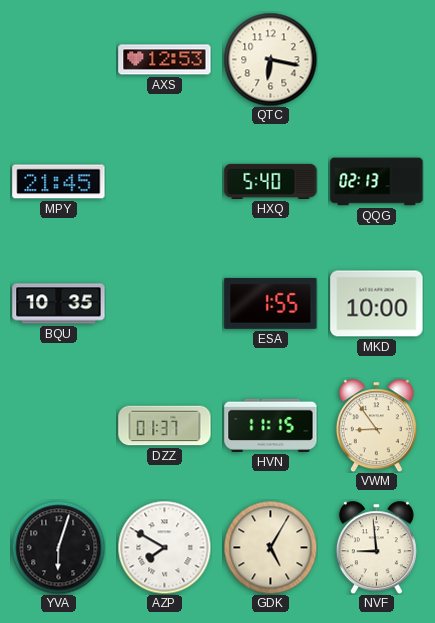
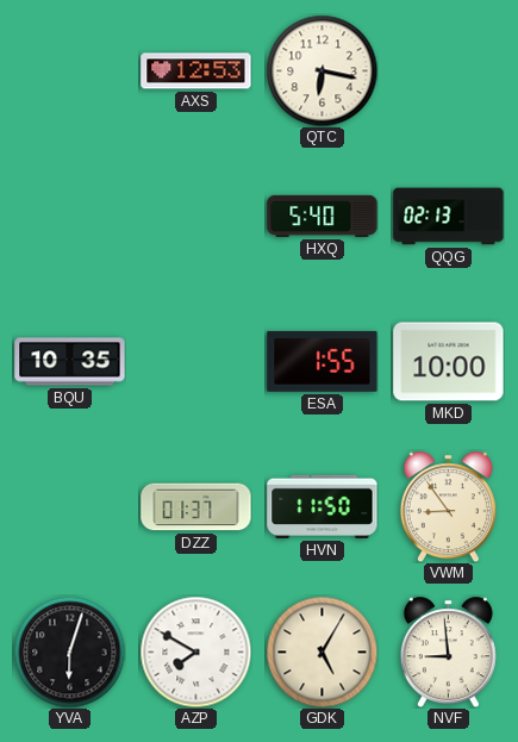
MPY: 21:45 -> none (59, 182)
HVN: 11:15 -> 11:50 (323, 506)
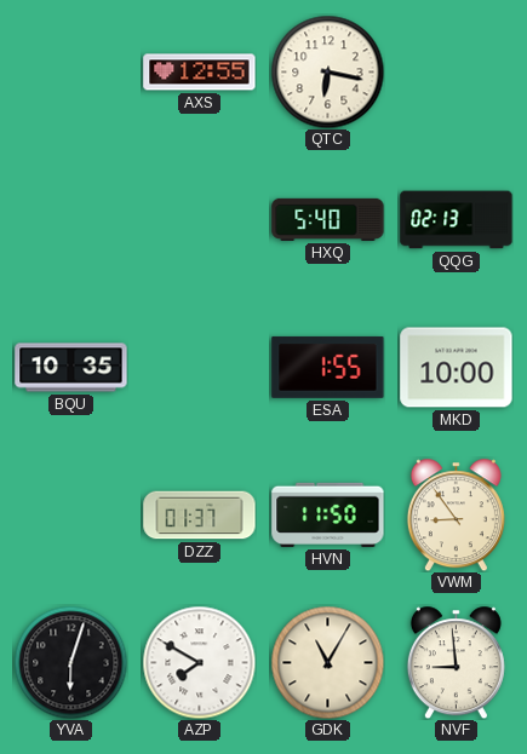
AXS: 12:53 -> 12:55 (200, 73)
GDK: 5:05 -> 11:05 (327, 662)
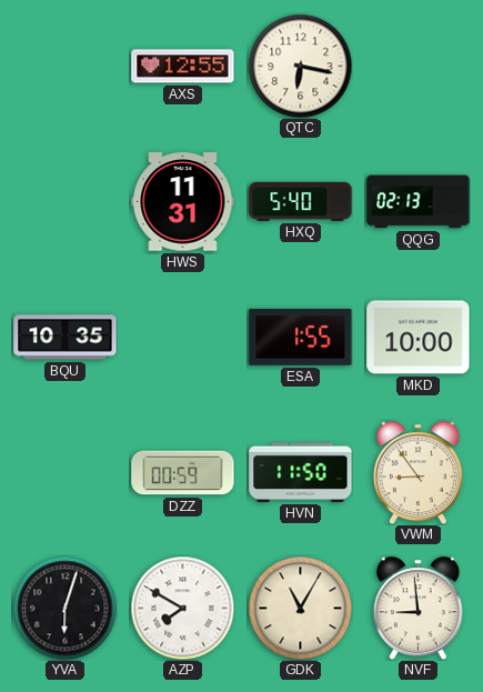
HWS: none -> 11:31 (183, 202)
DZZ: 01:37 -> 00:59 (183, 473)
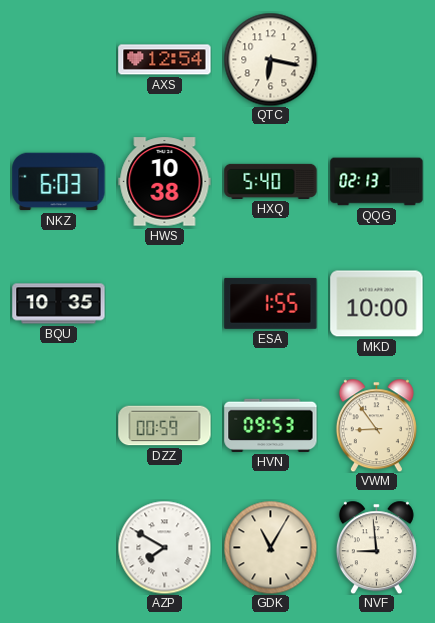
AXS: 12:55 -> 12:54 (165, 60)
NKZ: none -> 6:03 (59, 182)
HWS: 11:31 -> 10:38 (165, 182)
HVN: 11:50 -> 09:53 (271, 425)
YVA: 6:03 -> none (64, 608)
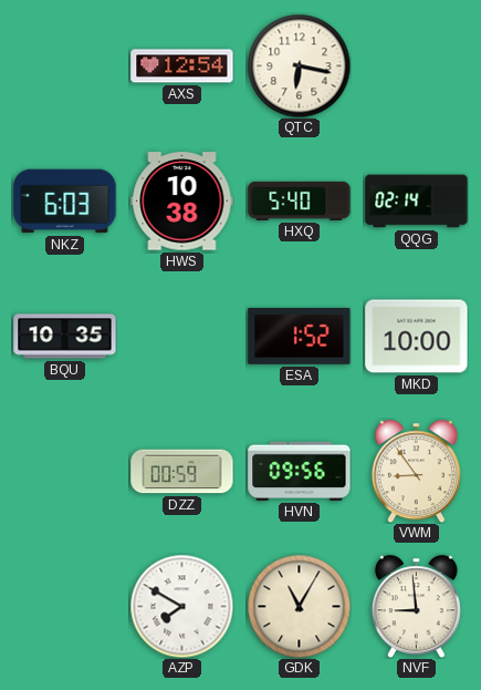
QQG: 02:13 -> 02:14 (417, 202)
ESA: 1:55 -> 1:52 (300, 336)
HVN: 09:53 -> 09:56 (300, 471)
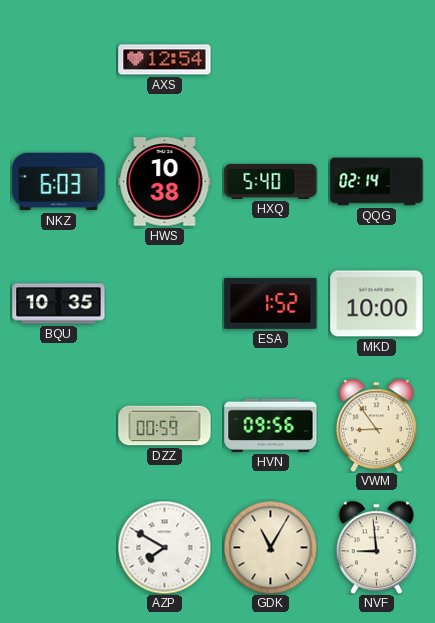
QTC: 6:17 -> none (299, 65)
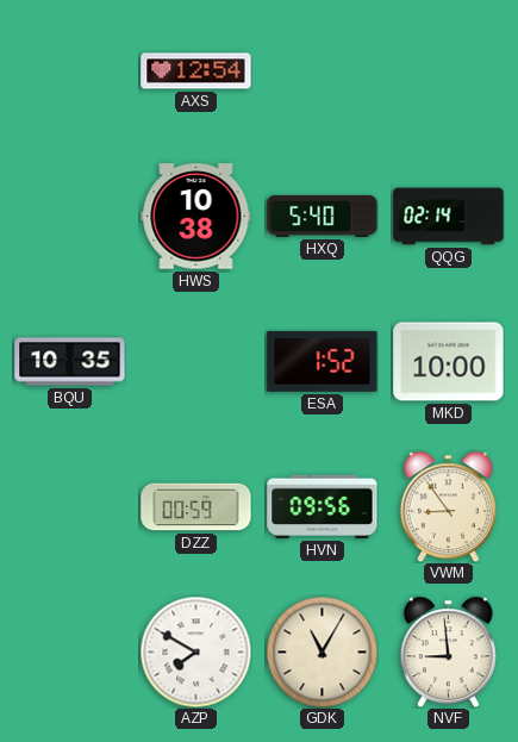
NKZ: 6:03 -> none (59, 182)
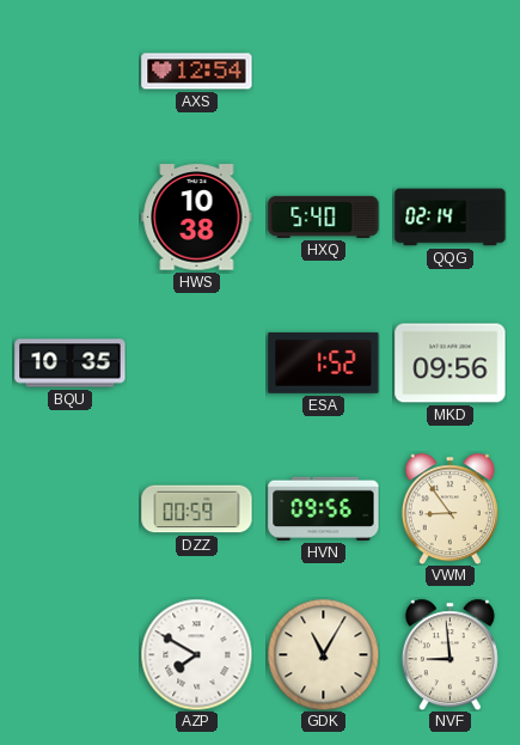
MKD: 10:00 -> 09:56 (451, 364)
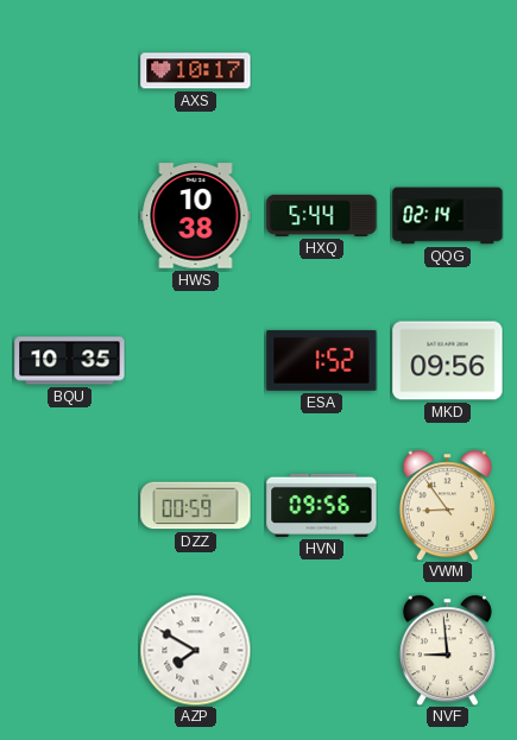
AXS: 12:54 -> 10:17 (196, 71)
HXQ: 5:40 -> 5:44 (322, 215)
GDK: 11:05 -> none (323, 654)
